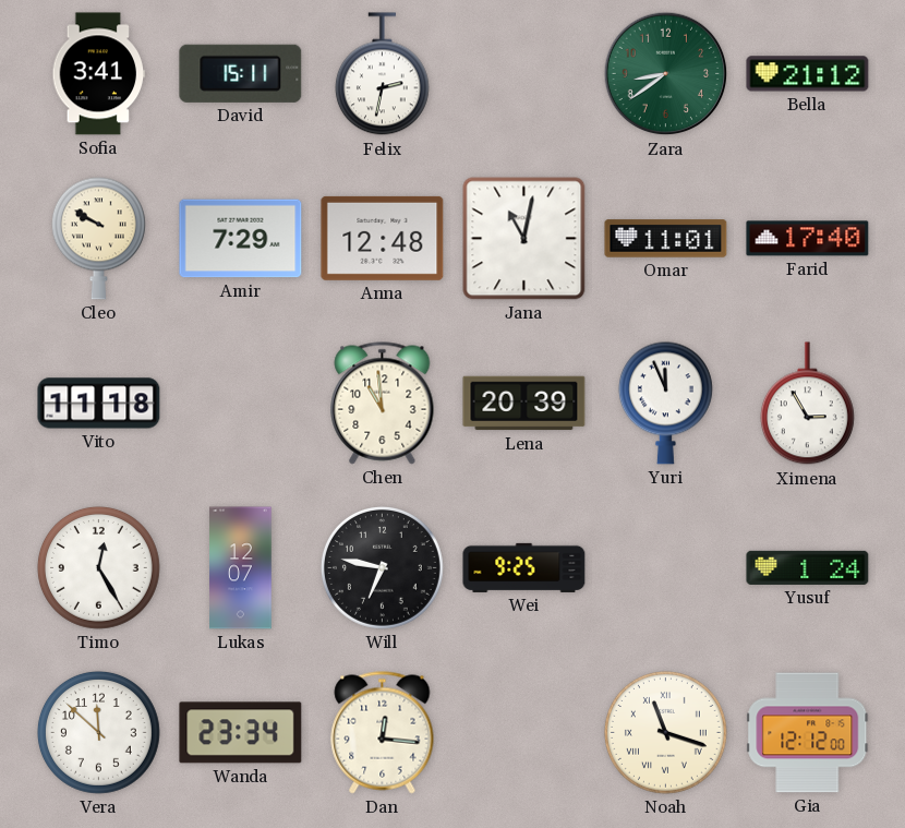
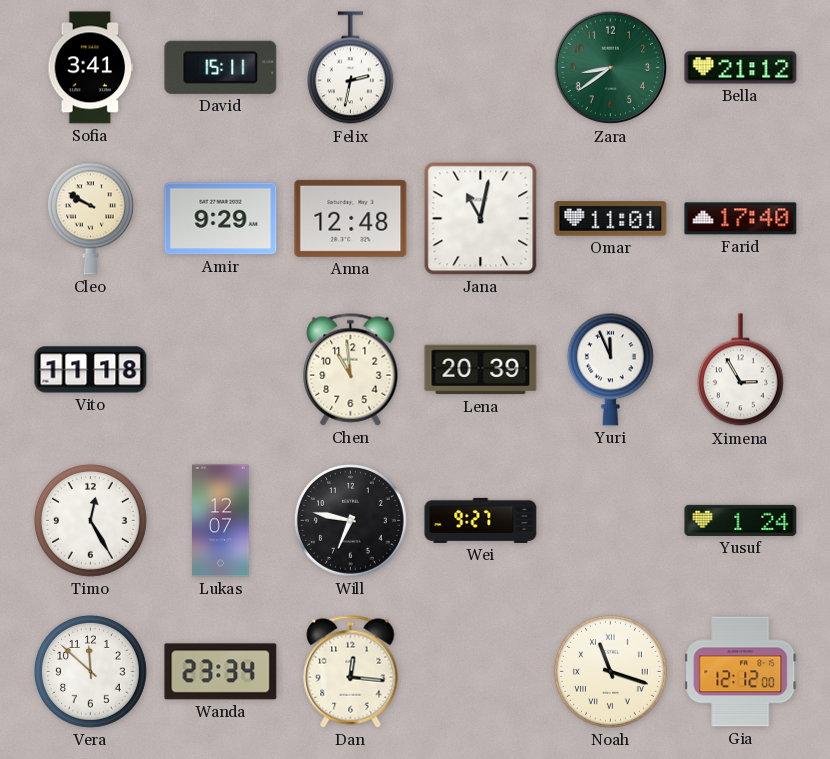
Amir: 7:29 -> 9:29 (221, 219)
Wei: 9:25 -> 9:27 (481, 520)
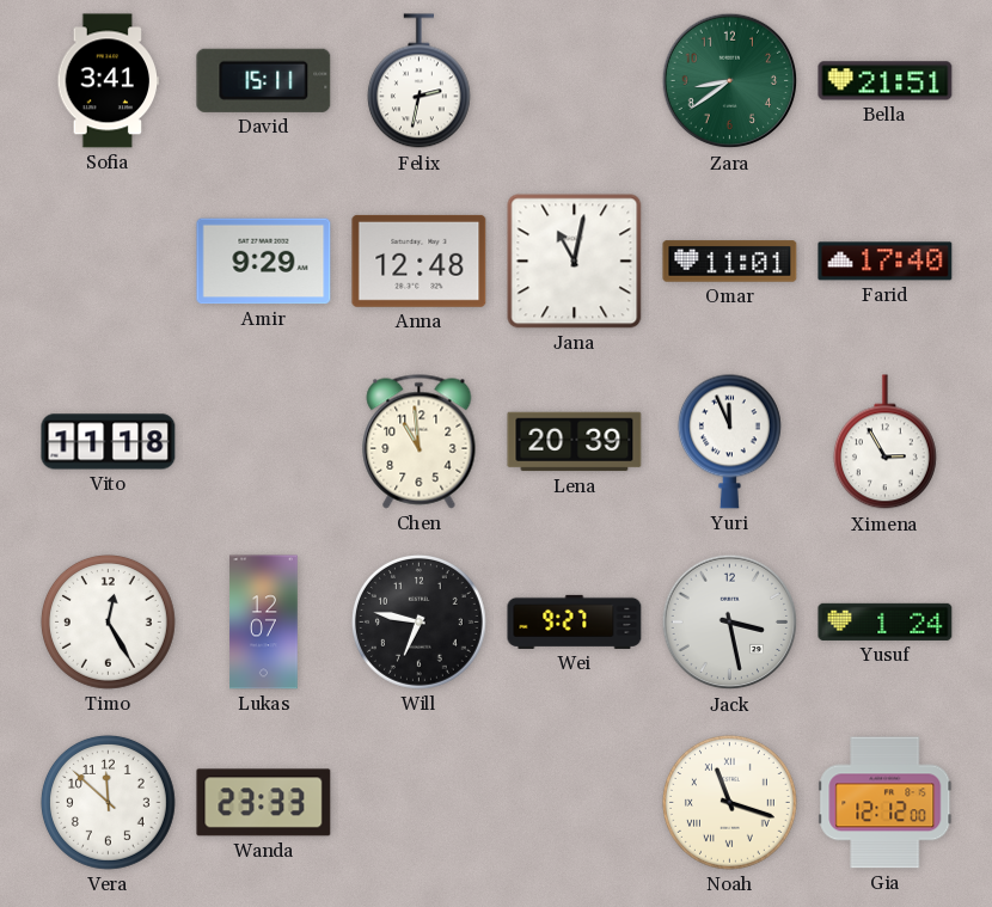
Bella: 21:12 -> 21:51 (886, 81)
Cleo: 9:50 -> none (90, 218)
Jack: none -> 3:28 (730, 623)
Wanda: 23:34 -> 23:33 (264, 803)
Dan: 12:16 -> none (351, 672)
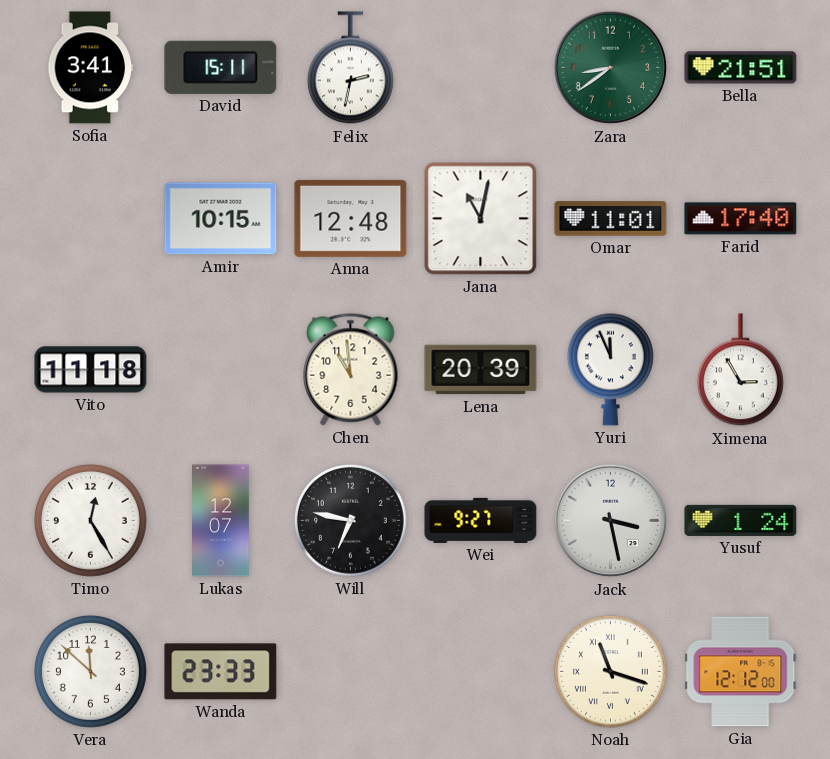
Amir: 9:29 -> 10:15 (221, 219)
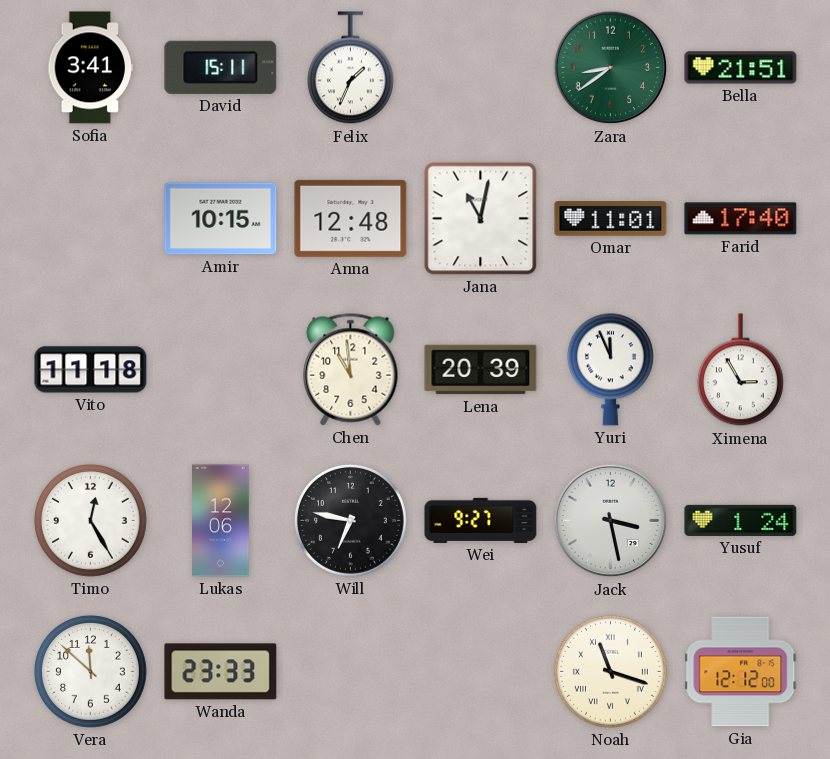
Felix: 2:32 -> 1:34 (350, 68)
Lukas: 12:07 -> 12:06 (221, 521)
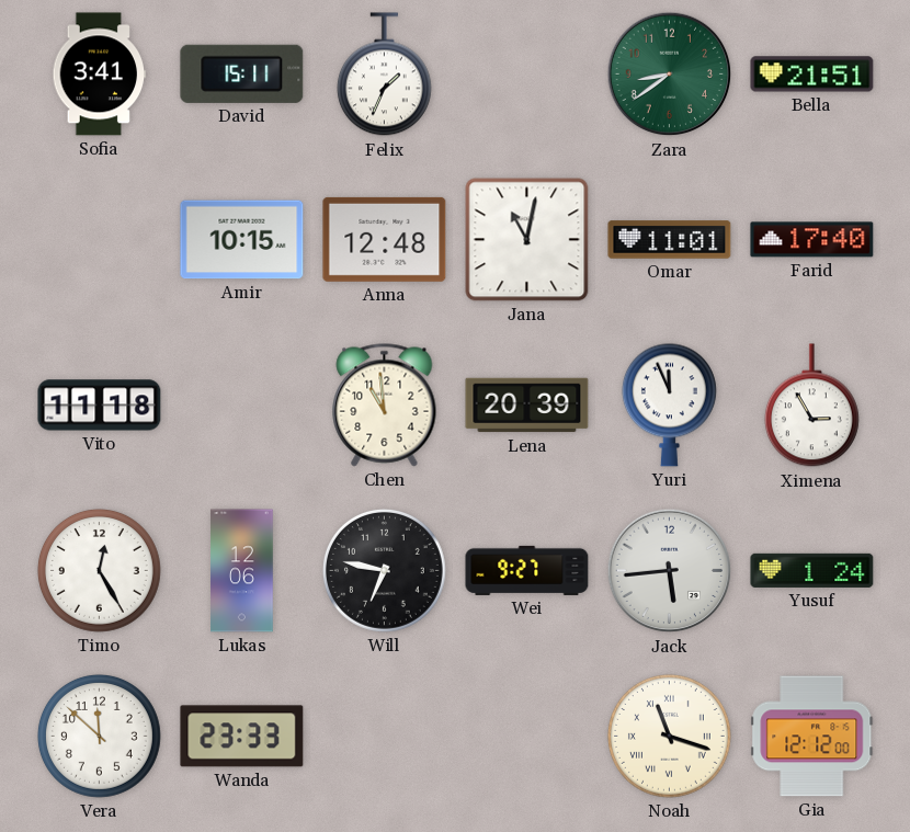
Jack: 3:28 -> 5:44 (670, 571)
